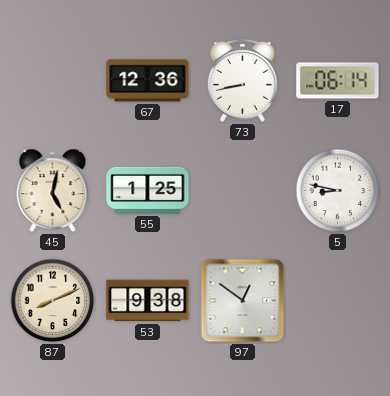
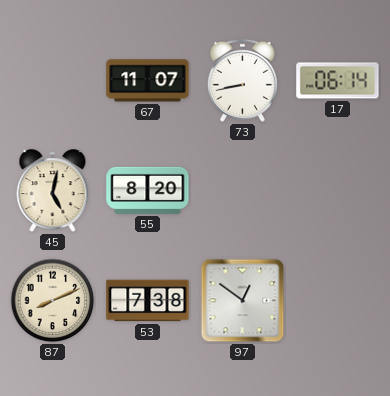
67: 12:36 -> 11:07 (148, 81)
55: 1:25 -> 8:20 (148, 190)
5: 8:47 -> none (338, 191)
53: 9:38 -> 7:38 (148, 301)
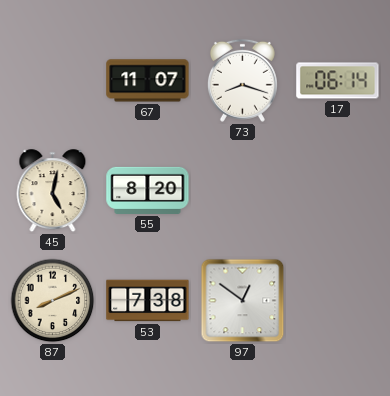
73: 8:43 -> 8:18 (242, 80)
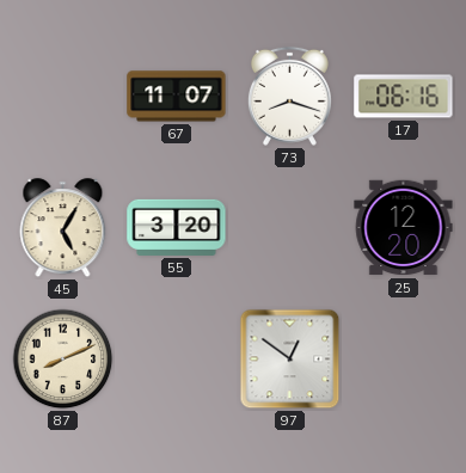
17: 06:14 -> 06:16 (404, 97)
45: 5:02 -> 5:05 (63, 228)
55: 8:20 -> 3:20 (177, 227)
25: none -> 12:20 (404, 228)
53: 7:38 -> none (148, 301)
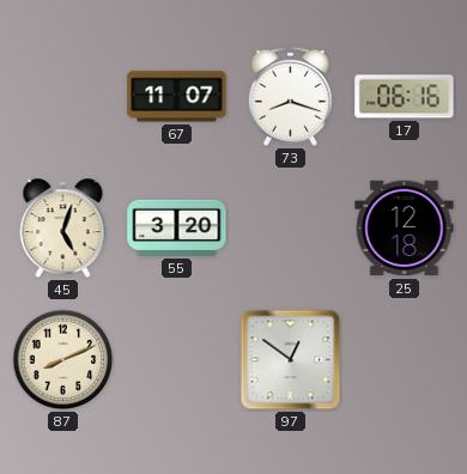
45: 5:05 -> 5:03 (63, 229)
25: 12:20 -> 12:18 (405, 229)
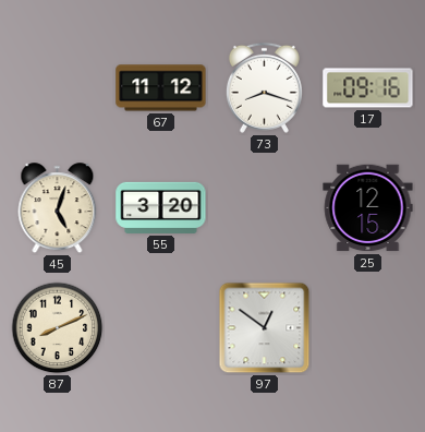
67: 11:07 -> 11:12 (161, 88)
17: 06:16 -> 09:16 (368, 88)
25: 12:18 -> 12:15 (368, 208)
